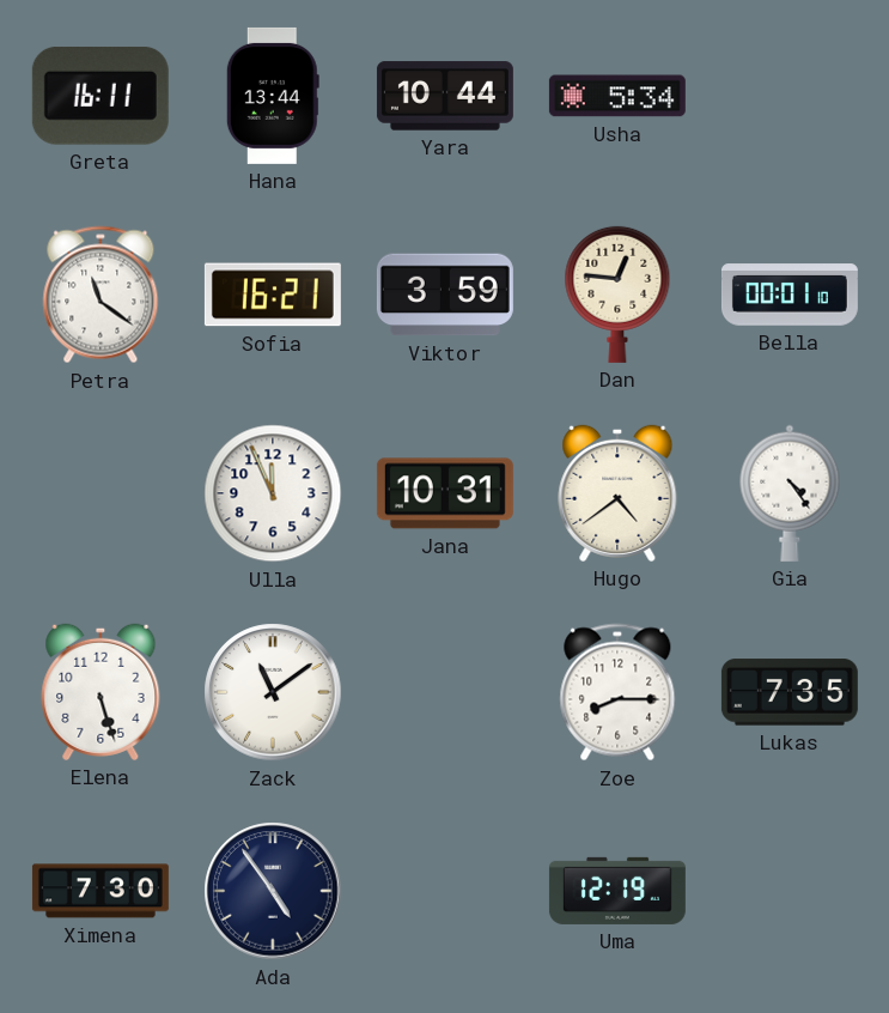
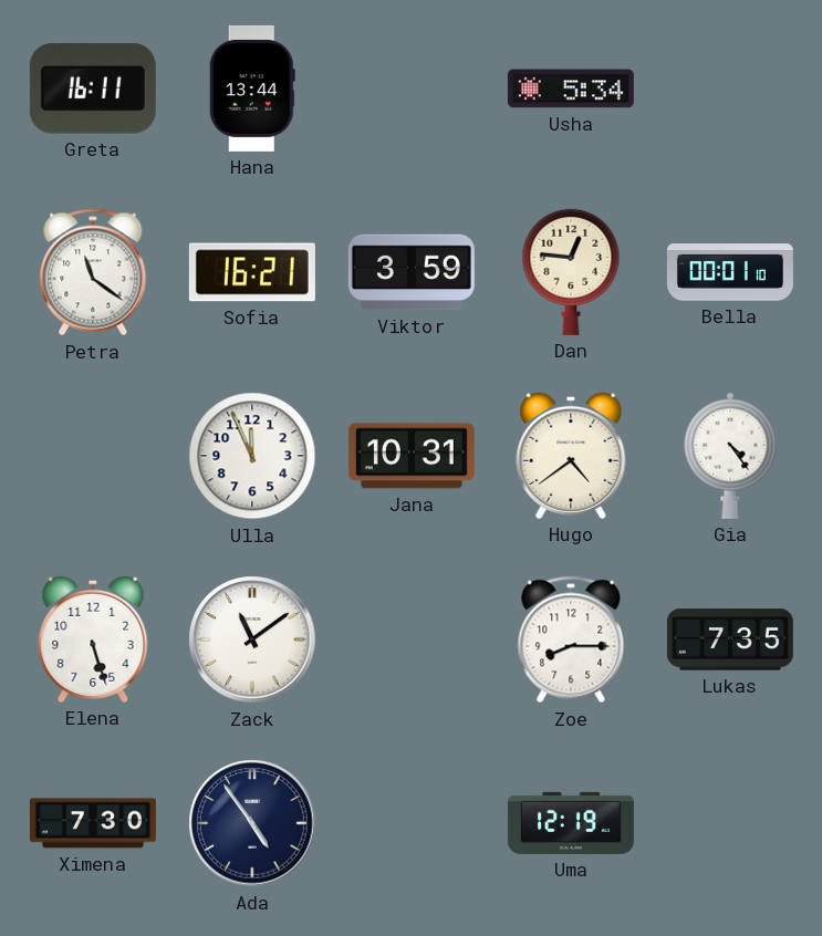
Yara: 10:44 -> none (445, 96)
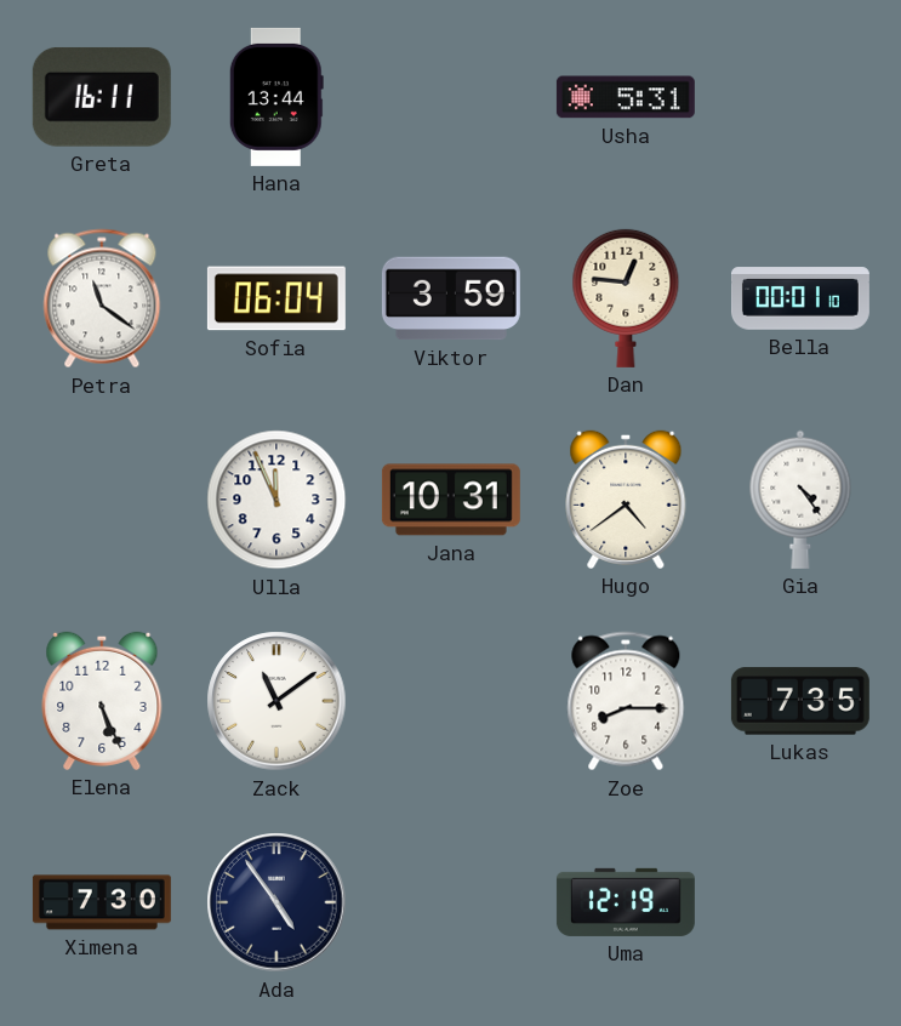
Usha: 5:34 -> 5:31 (626, 97)
Sofia: 16:21 -> 06:04 (276, 298)
Elena: 5:27 -> 5:26 (102, 701)
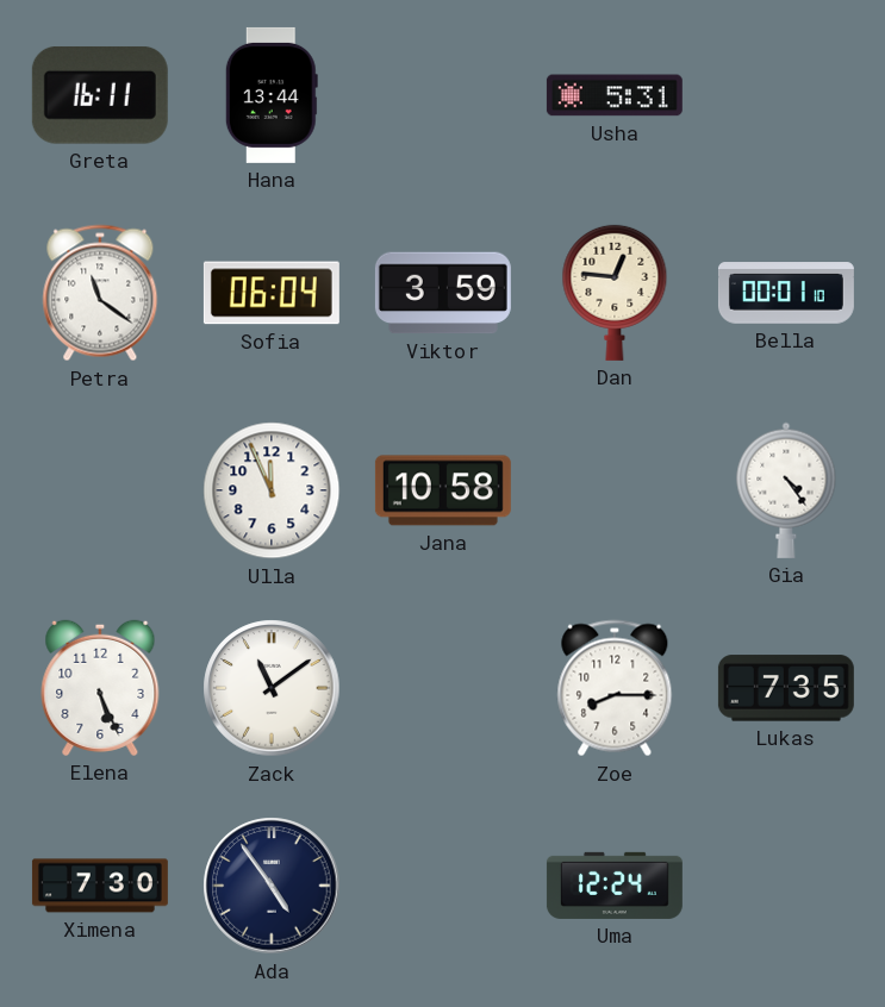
Jana: 10:31 -> 10:58 (443, 490)
Hugo: 4:39 -> none (626, 500)
Uma: 12:19 -> 12:24 (615, 886)
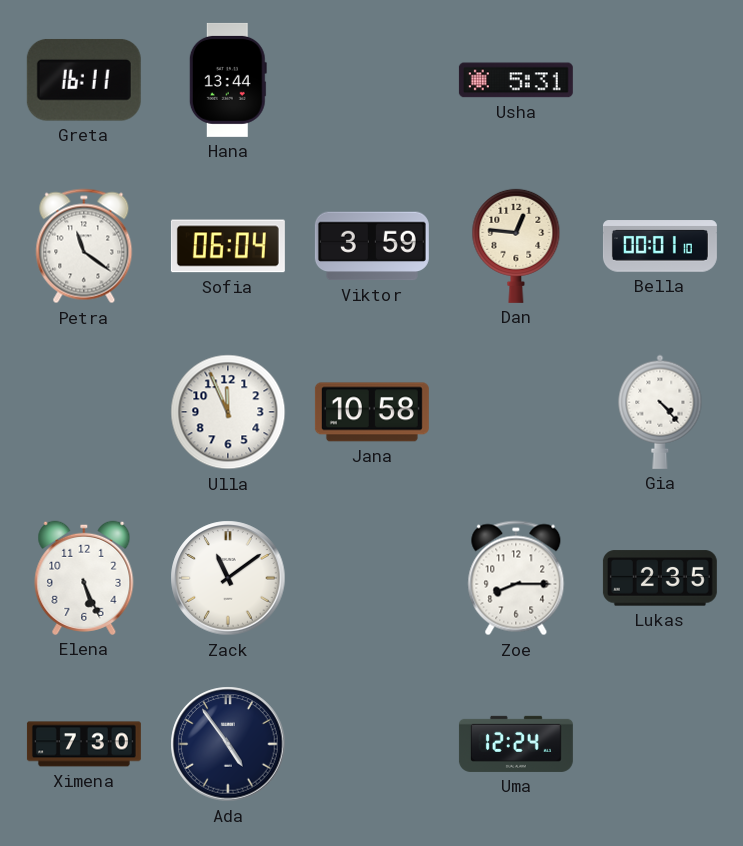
Gia: 4:24 -> 4:23 (660, 412)
Lukas: 7:35 -> 2:35 (660, 578)
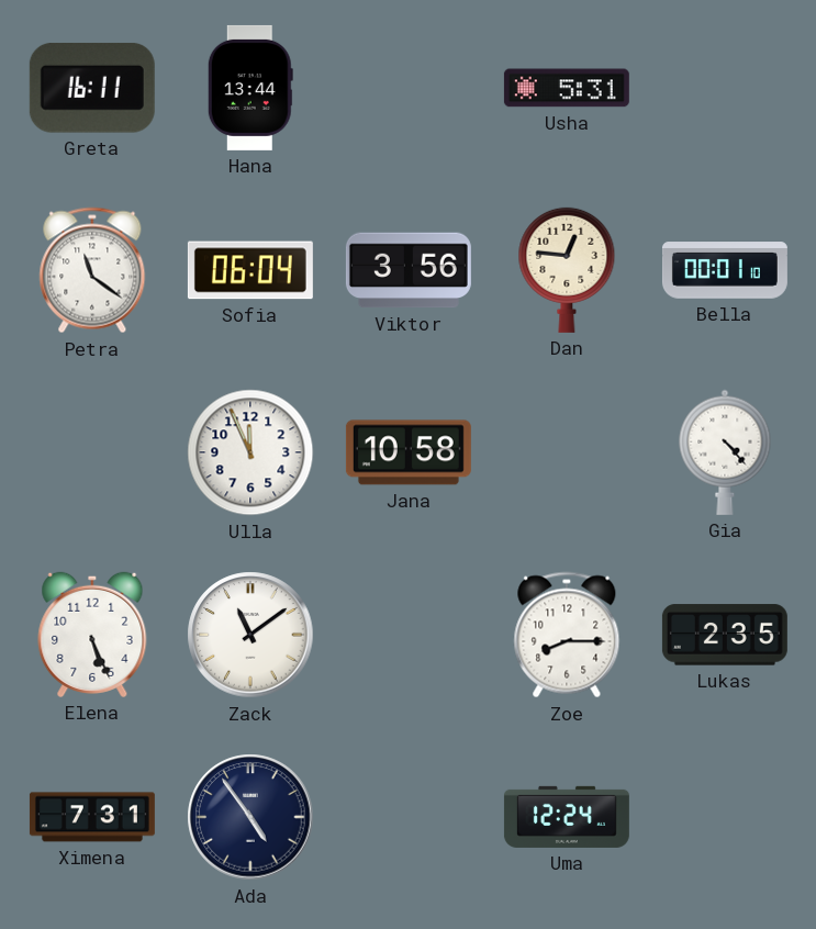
Viktor: 3:59 -> 3:56 (409, 270)
Ximena: 7:30 -> 7:31 (92, 817)
